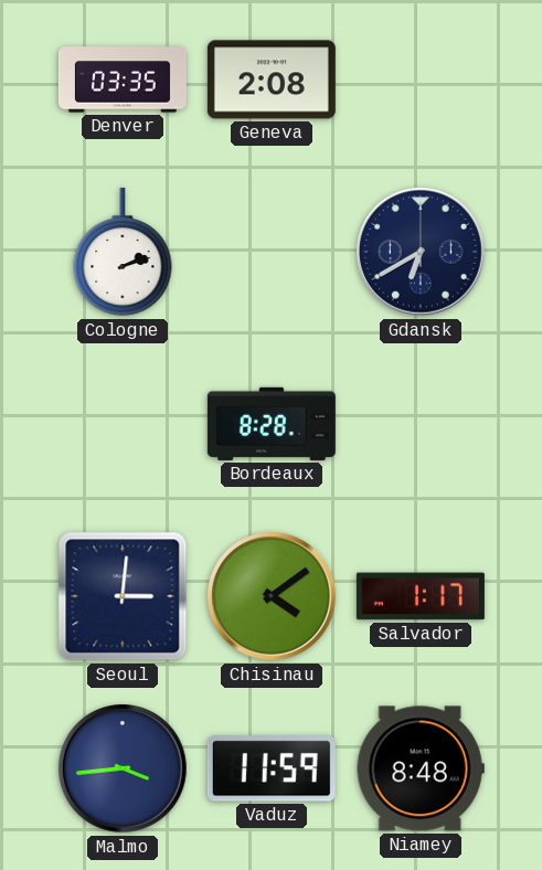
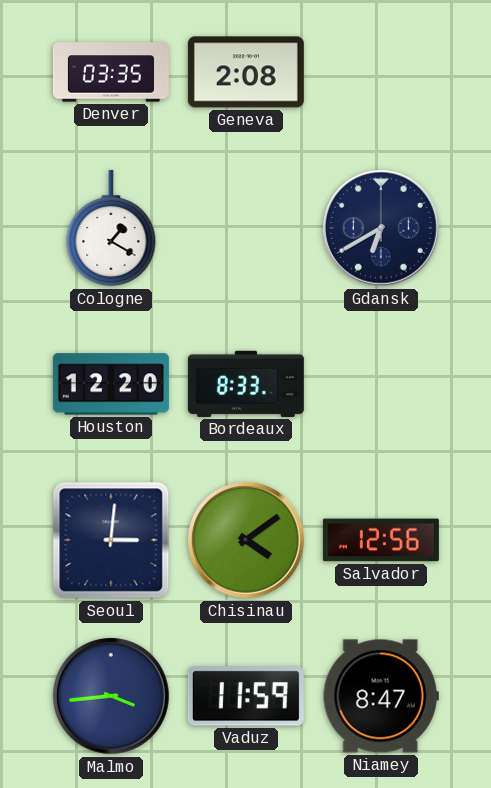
Cologne: 2:12 -> 1:20 (111, 228)
Houston: none -> 12:20 (111, 384)
Bordeaux: 8:28 -> 8:33 (246, 384)
Salvador: 1:17 -> 12:56 (381, 540)
Niamey: 8:48 -> 8:47 (381, 696)
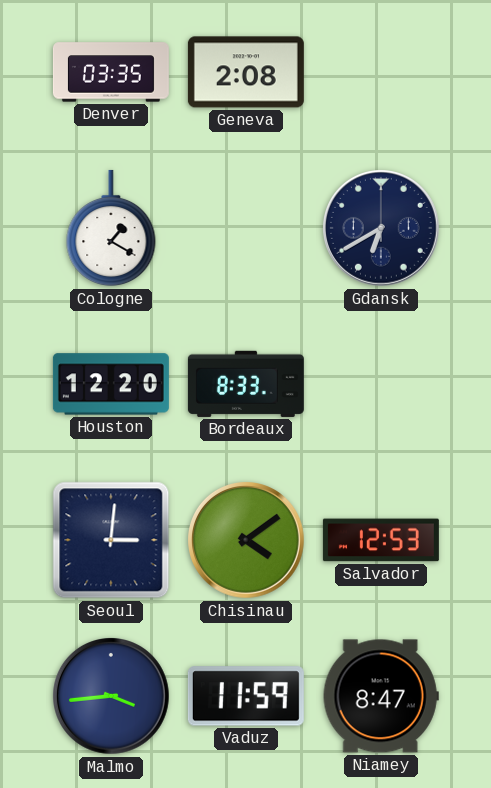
Salvador: 12:56 -> 12:53 (381, 540)
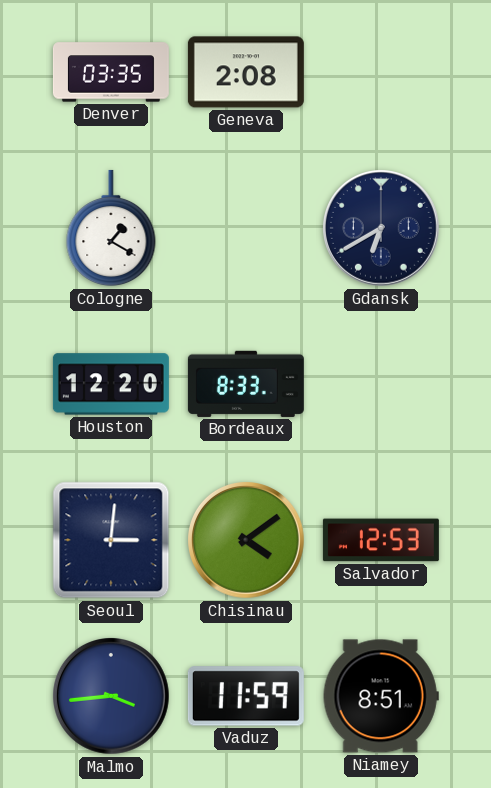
Niamey: 8:47 -> 8:51 (381, 696)
